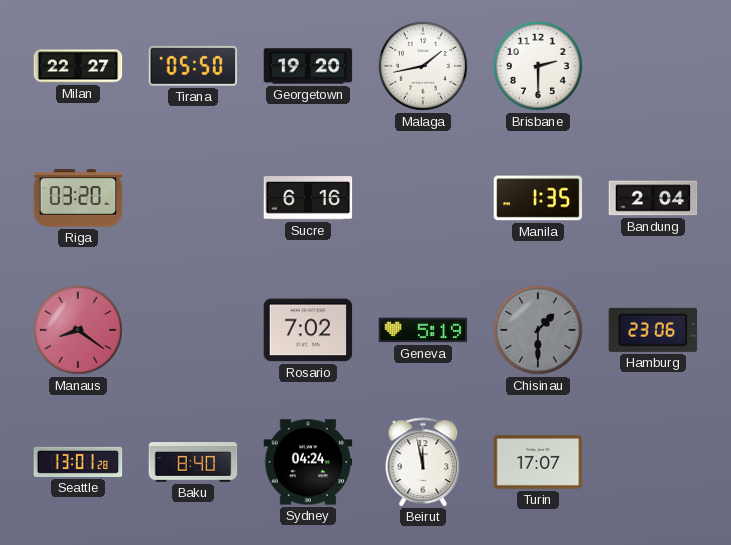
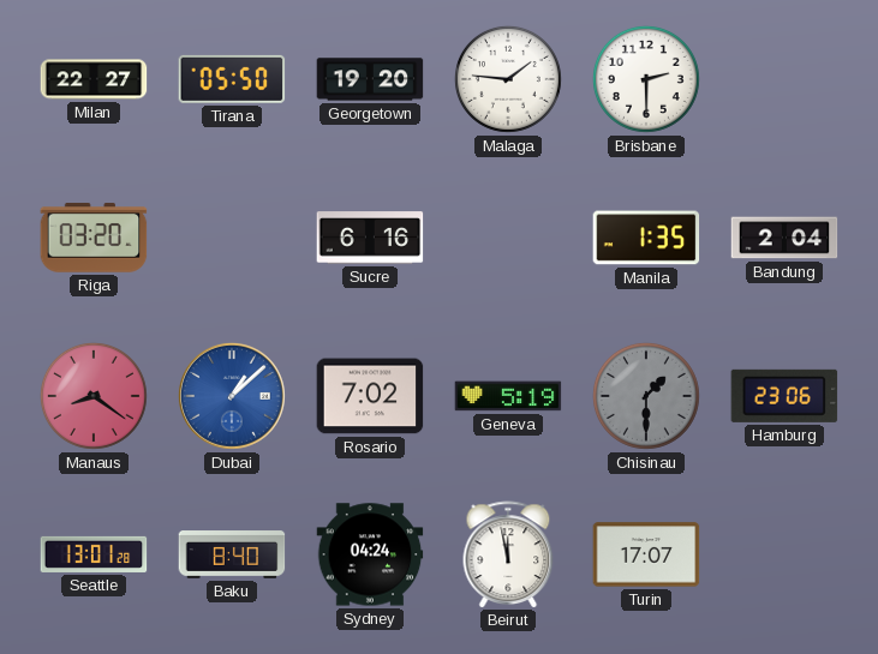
Malaga: 1:43 -> 1:46 (508, 79)
Dubai: none -> 1:08 (232, 396)
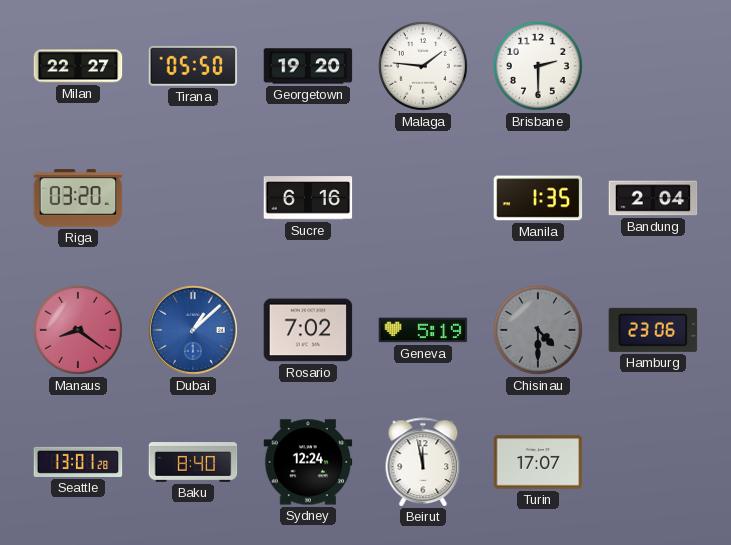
Chisinau: 1:30 -> 4:30 (538, 330)
Sydney: 04:24 -> 12:24 (308, 462)
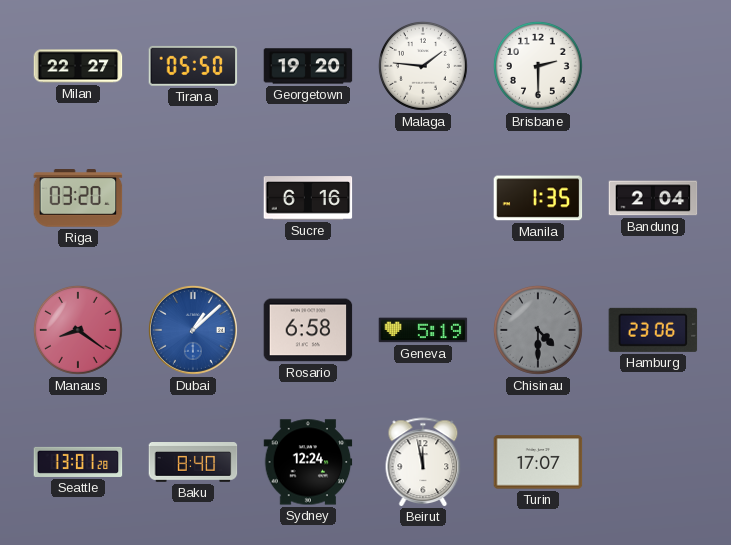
Rosario: 7:02 -> 6:58 (308, 330)
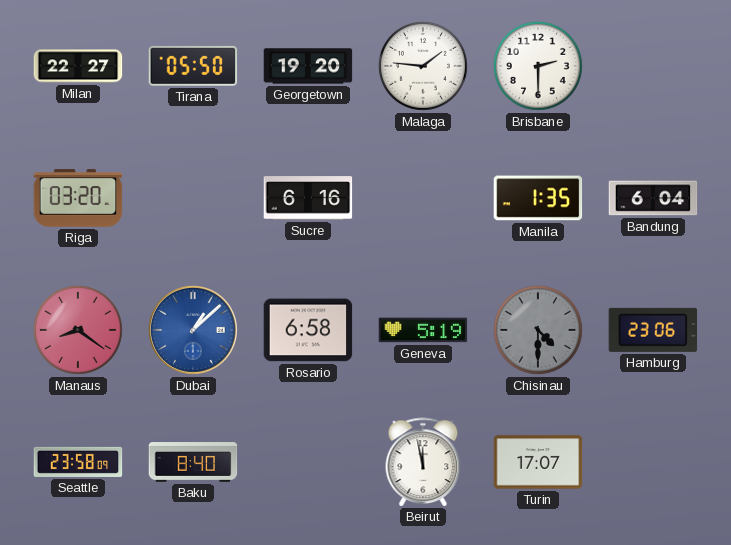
Bandung: 2:04 -> 6:04 (653, 198)
Seattle: 13:01 -> 23:58 (78, 462)
Sydney: 12:24 -> none (308, 462)
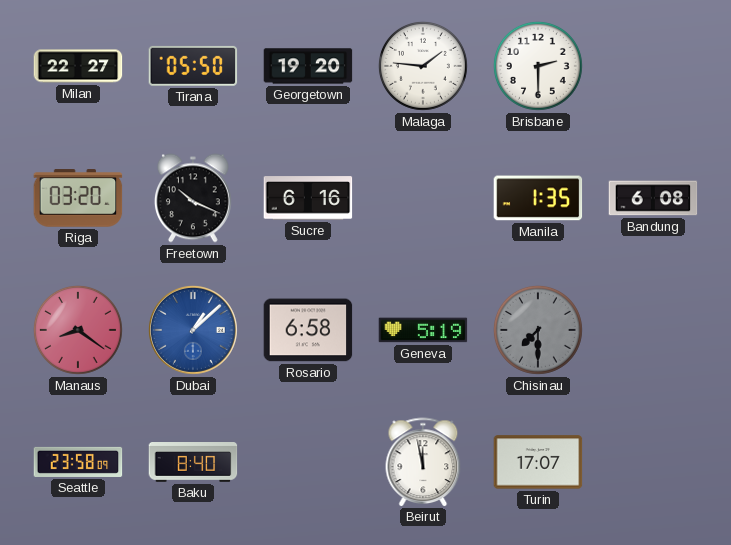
Freetown: none -> 10:19 (193, 198)
Bandung: 6:04 -> 6:08 (653, 198)
Chisinau: 4:30 -> 7:30 (538, 330)
Hamburg: 23:06 -> none (653, 330)
